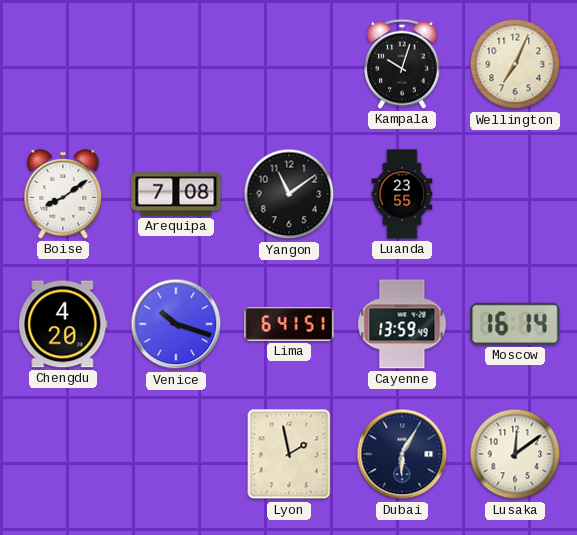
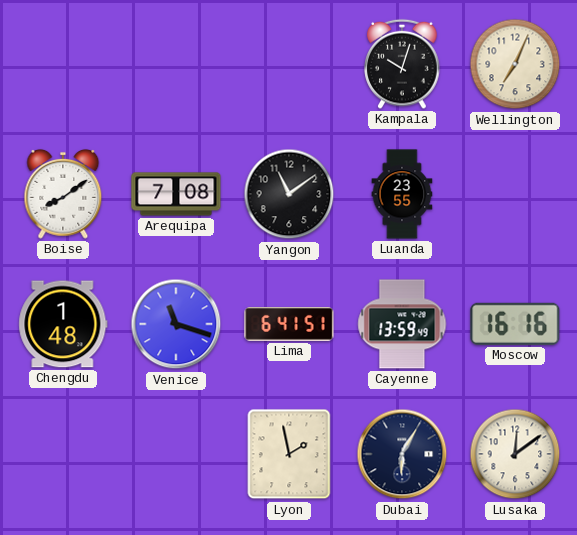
Chengdu: 4:20 -> 1:48 (63, 324)
Venice: 10:18 -> 11:18 (176, 324)
Moscow: 16:14 -> 16:16 (515, 324)
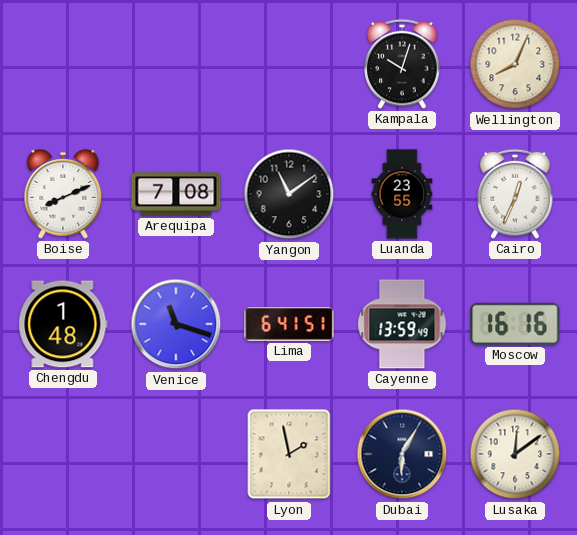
Wellington: 7:04 -> 8:04 (515, 64)
Boise: 8:09 -> 8:11 (63, 194)
Cairo: none -> 12:34 (515, 194)
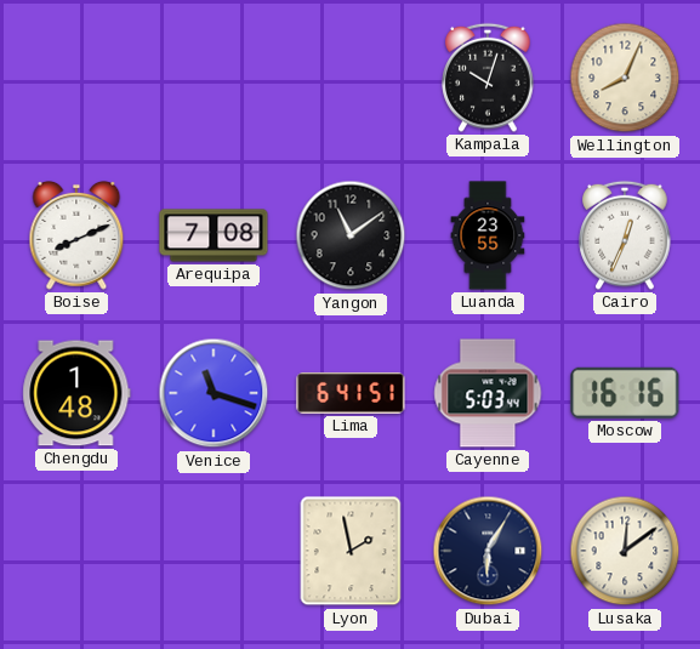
Cayenne: 13:59 -> 5:03 (488, 393)
